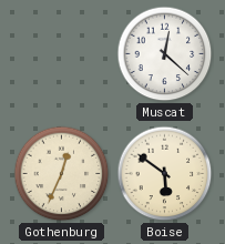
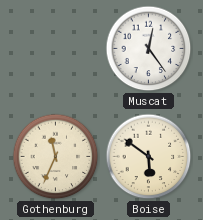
Muscat: 12:22 -> 12:24 (149, 49)
Gothenburg: 12:34 -> 11:34 (56, 157)
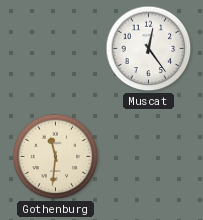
Gothenburg: 11:34 -> 11:31 (56, 157)
Boise: 5:51 -> none (149, 157)
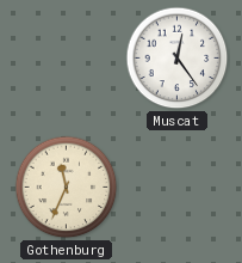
Gothenburg: 11:31 -> 11:34 (67, 188)
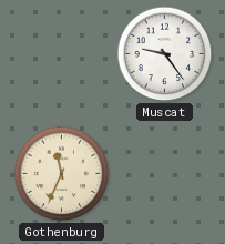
Muscat: 12:24 -> 9:24 (165, 54)
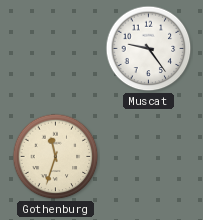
Gothenburg: 11:34 -> 11:33 (56, 157)
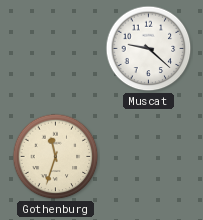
Muscat: 9:24 -> 9:22 (149, 49)
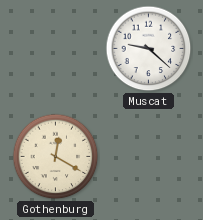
Gothenburg: 11:33 -> 12:20 (56, 157)
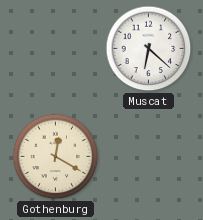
Muscat: 9:22 -> 6:22 (149, 49)
